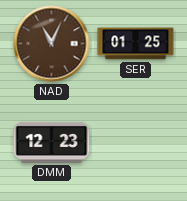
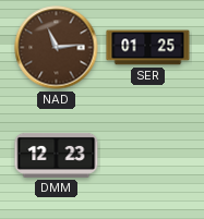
NAD: 11:04 -> 11:14 (57, 48)
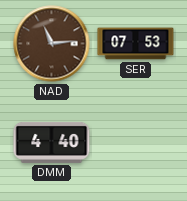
SER: 01:25 -> 07:53 (136, 44)
DMM: 12:23 -> 4:40 (52, 142)
